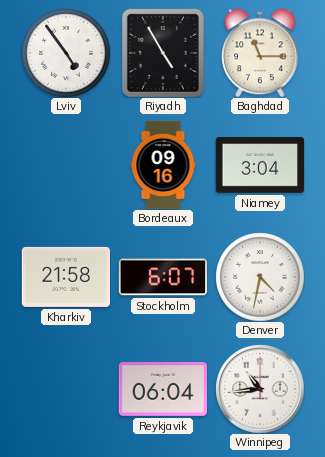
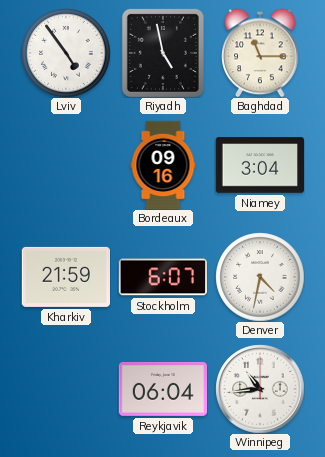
Riyadh: 4:55 -> 4:58 (163, 53)
Kharkiv: 21:58 -> 21:59 (65, 277)
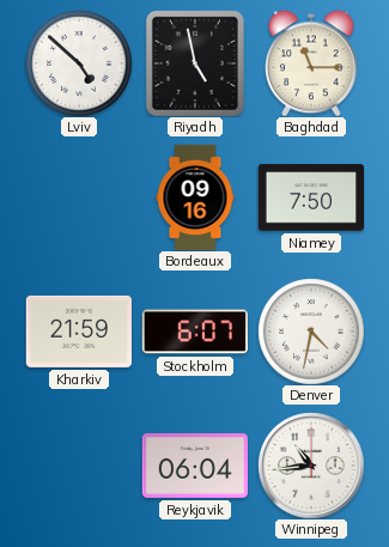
Lviv: 4:54 -> 4:52 (79, 63)
Niamey: 3:04 -> 7:50 (310, 197)
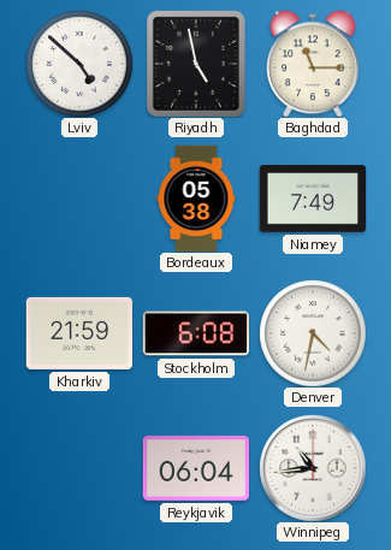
Bordeaux: 09:16 -> 05:38 (196, 199)
Niamey: 7:50 -> 7:49 (312, 199)
Stockholm: 6:07 -> 6:08 (195, 333)
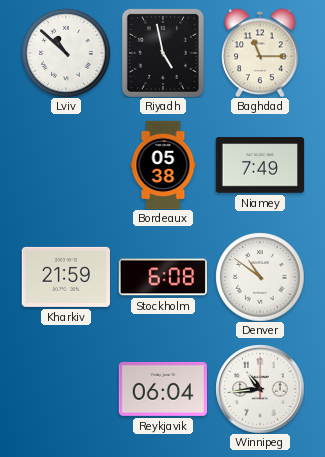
Lviv: 4:52 -> 10:52 (66, 53)
Denver: 4:32 -> 10:51 (260, 277)
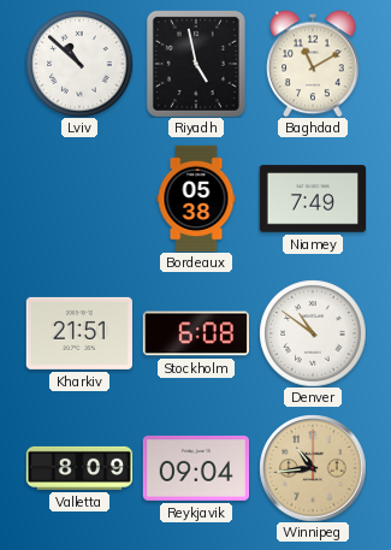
Baghdad: 11:15 -> 11:10 (313, 64)
Kharkiv: 21:59 -> 21:51 (78, 333)
Valletta: none -> 8:09 (79, 468)
Reykjavik: 06:04 -> 09:04 (195, 468)
Winnipeg dial: white -> champagne (313, 468)
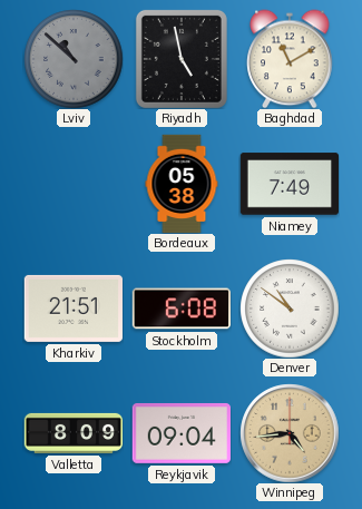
Lviv dial: white -> grey (74, 59)
Winnipeg: 10:44 -> 4:44 (290, 433)
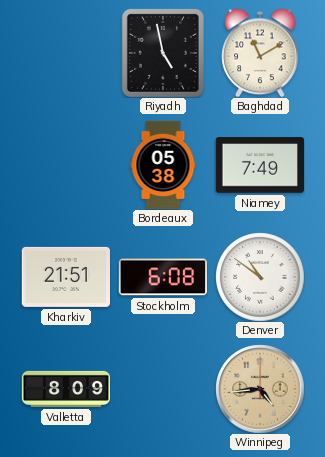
Lviv: 10:52 -> none (74, 59)
Reykjavik: 09:04 -> none (180, 433)
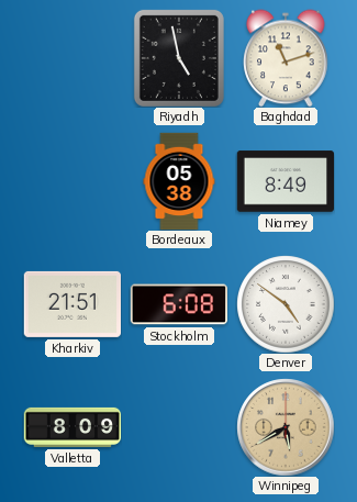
Baghdad: 11:10 -> 11:12 (286, 58)
Niamey: 7:49 -> 8:49 (285, 181)
Denver: 10:51 -> 4:51 (286, 304)
Winnipeg: 4:44 -> 5:40 (286, 427)
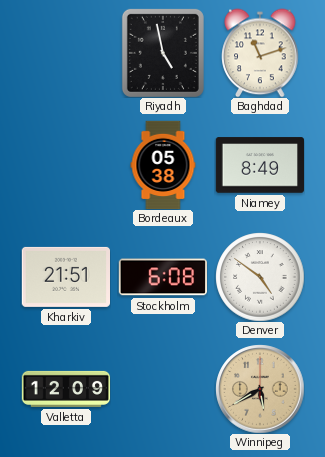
Valletta: 8:09 -> 12:09 (66, 389)
